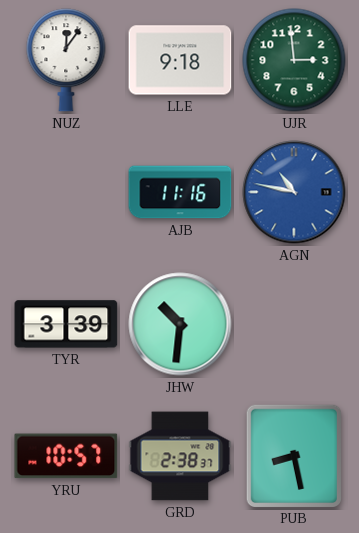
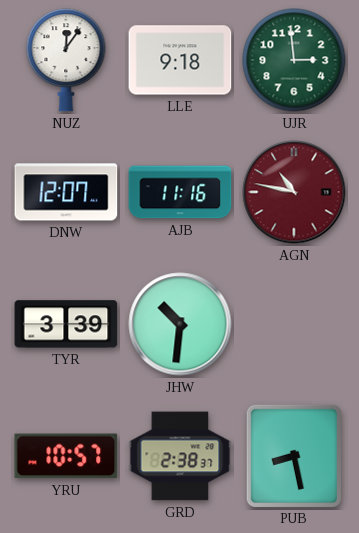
DNW: none -> 12:07 (66, 192)
AGN dial: blue -> burgundy (294, 192)
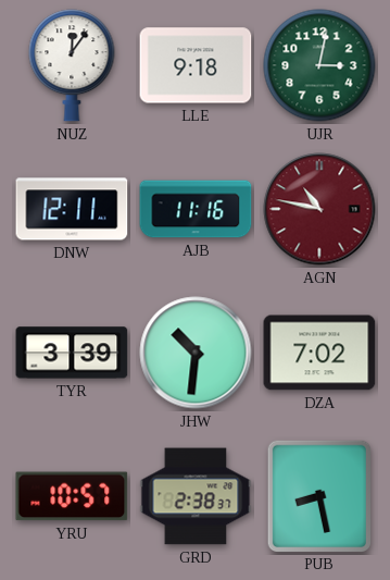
UJR: 2:59 -> 3:02 (319, 65)
DNW: 12:07 -> 12:11 (72, 209)
DZA: none -> 7:02 (319, 353)
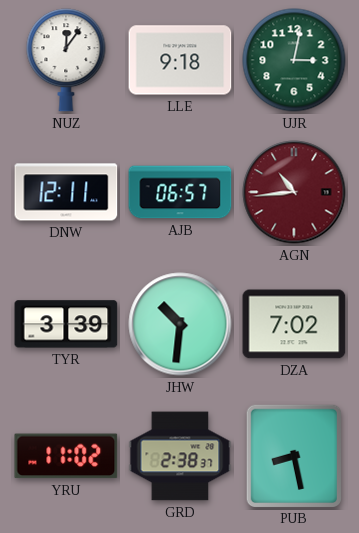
AJB: 11:16 -> 06:57 (180, 192)
AGN: 10:47 -> 10:44 (294, 192)
YRU: 10:57 -> 11:02 (66, 456)
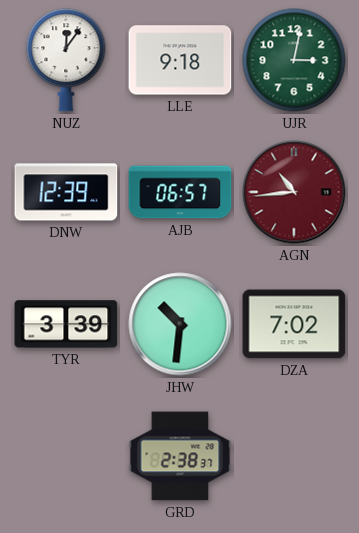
DNW: 12:11 -> 12:39 (66, 192)
YRU: 11:02 -> none (66, 456)
PUB: 8:28 -> none (293, 455)
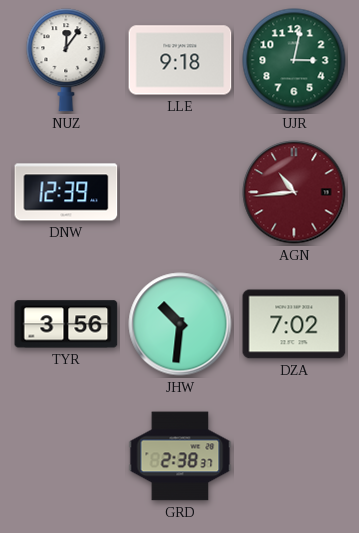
AJB: 06:57 -> none (180, 192)
TYR: 3:39 -> 3:56 (66, 324)
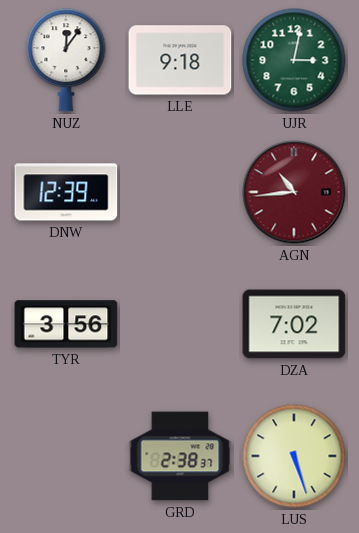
JHW: 10:31 -> none (180, 324)
LUS: none -> 5:27 (294, 456)
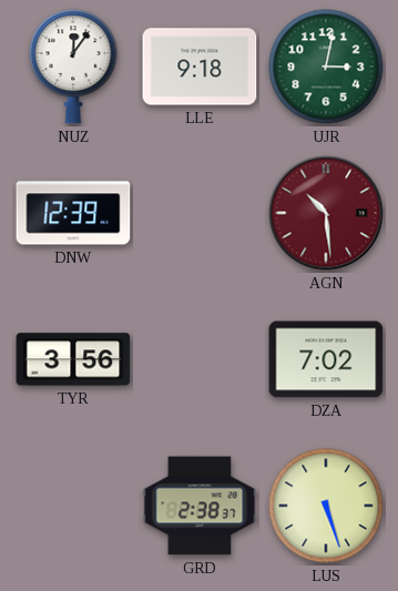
AGN: 10:44 -> 10:29 (326, 213)
